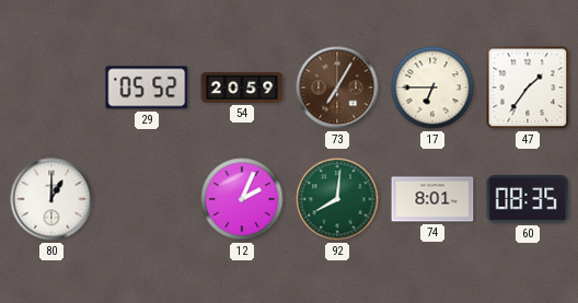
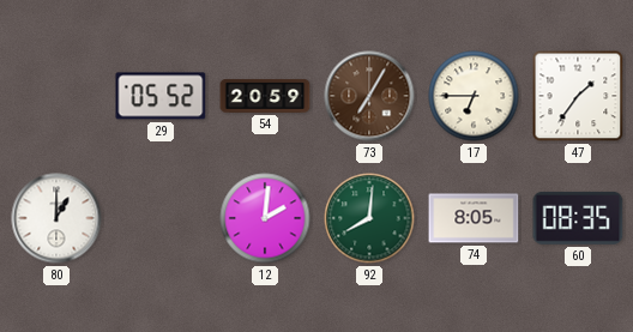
12: 2:04 -> 2:01 (265, 218)
74: 8:01 -> 8:05 (474, 218)
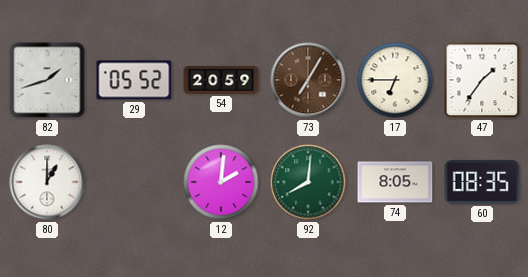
82: none -> 1:42 (47, 80)
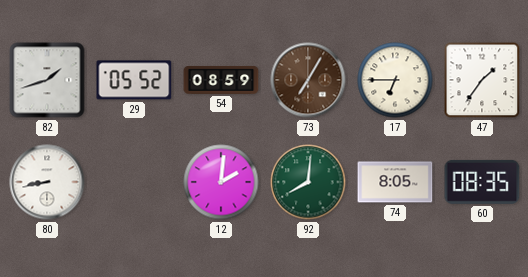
54: 20:59 -> 08:59 (221, 81)
80: 1:00 -> 8:43 (47, 182)
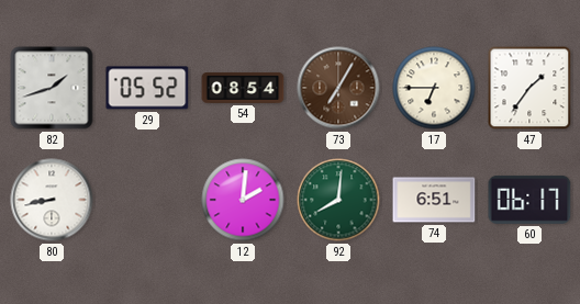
54: 08:59 -> 08:54 (243, 89)
74: 8:05 -> 6:51 (434, 200)
60: 08:35 -> 06:17 (529, 200)
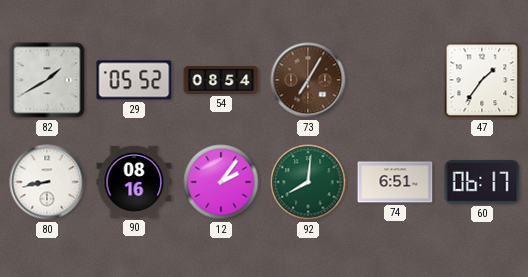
82: 1:42 -> 1:40 (47, 80)
17: 6:45 -> none (434, 88)
90: none -> 08:16 (134, 182)
12: 2:01 -> 2:06 (221, 182)
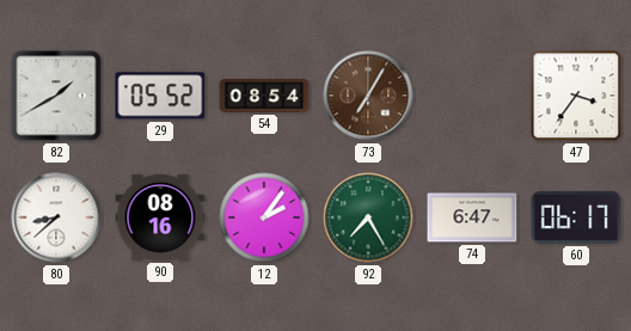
47: 1:36 -> 3:36 (576, 96)
80: 8:43 -> 8:38 (56, 217)
92: 8:01 -> 7:25 (368, 217)
74: 6:51 -> 6:47 (472, 217)
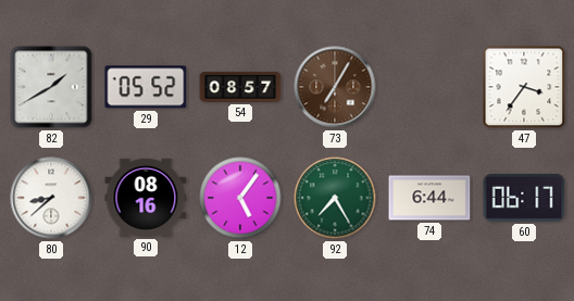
54: 08:54 -> 08:57 (240, 88)
12: 2:06 -> 5:06 (240, 198)
74: 6:47 -> 6:44 (429, 198)
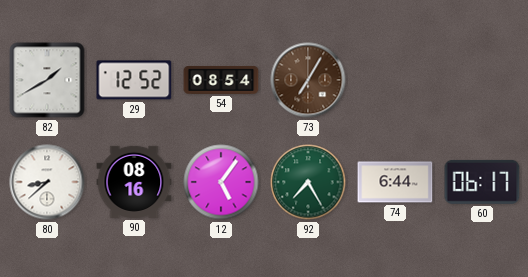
29: 05:52 -> 12:52 (134, 80)
54: 08:57 -> 08:54 (221, 81)
47: 3:36 -> none (524, 87)
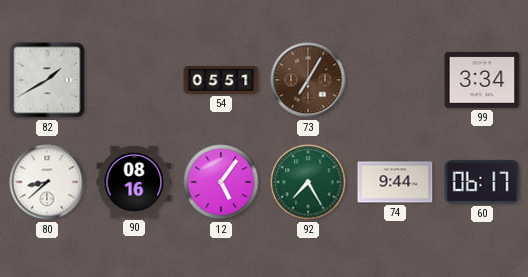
29: 12:52 -> none (134, 80)
54: 08:54 -> 05:51 (221, 81)
99: none -> 3:34 (482, 80)
74: 6:44 -> 9:44 (395, 182)
